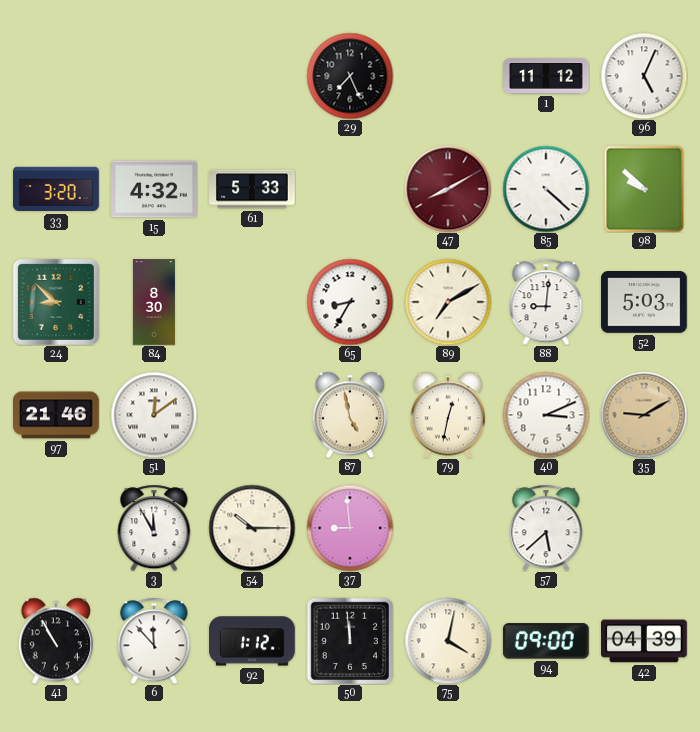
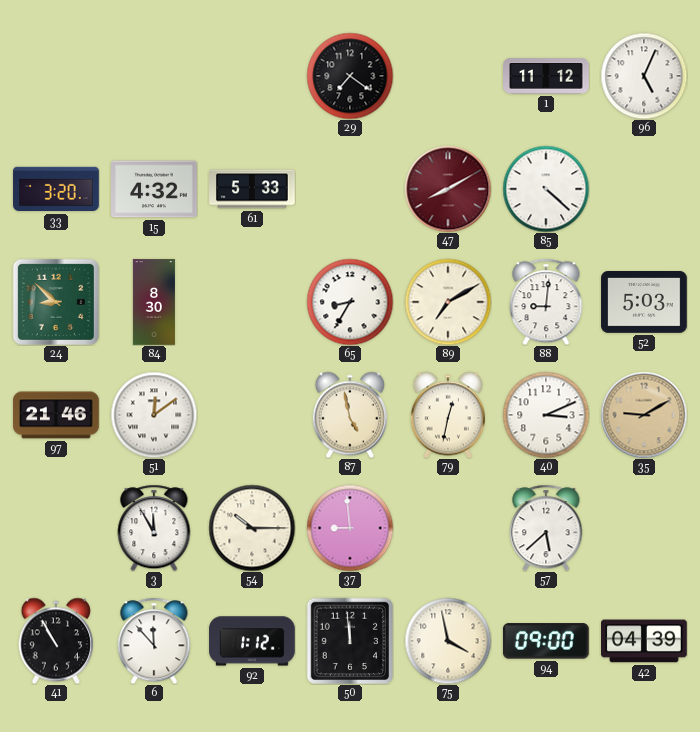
29: 7:26 -> 7:21 (350, 76)
98: 9:52 -> none (644, 189)
75: 4:02 -> 3:58 (448, 641)
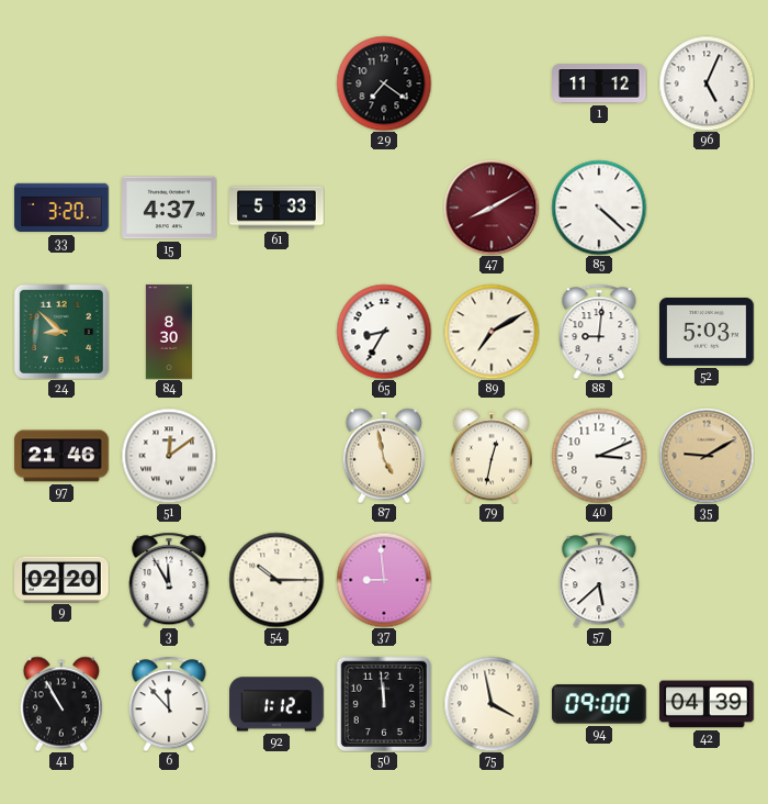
15: 4:32 -> 4:37 (169, 208)
9: none -> 02:20 (61, 579)
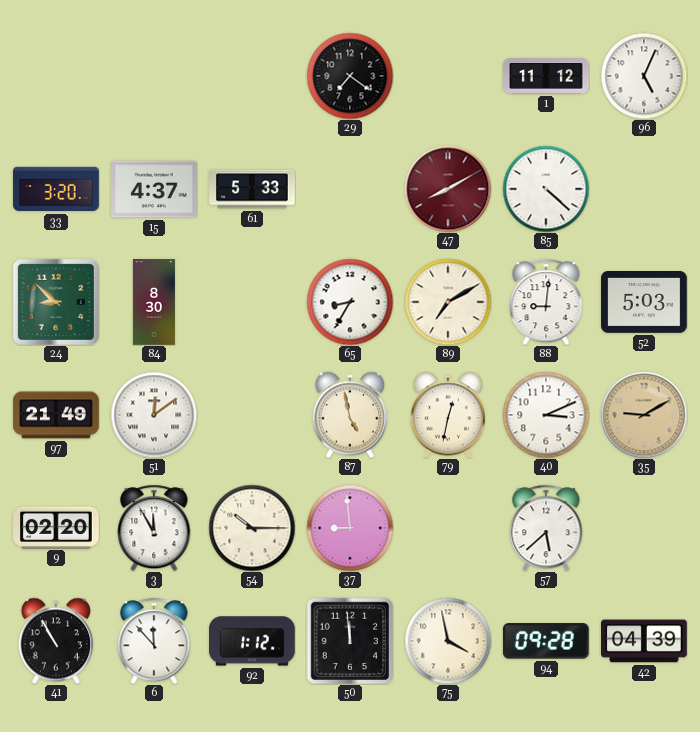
97: 21:46 -> 21:49 (56, 415)
94: 09:00 -> 09:28 (546, 641)
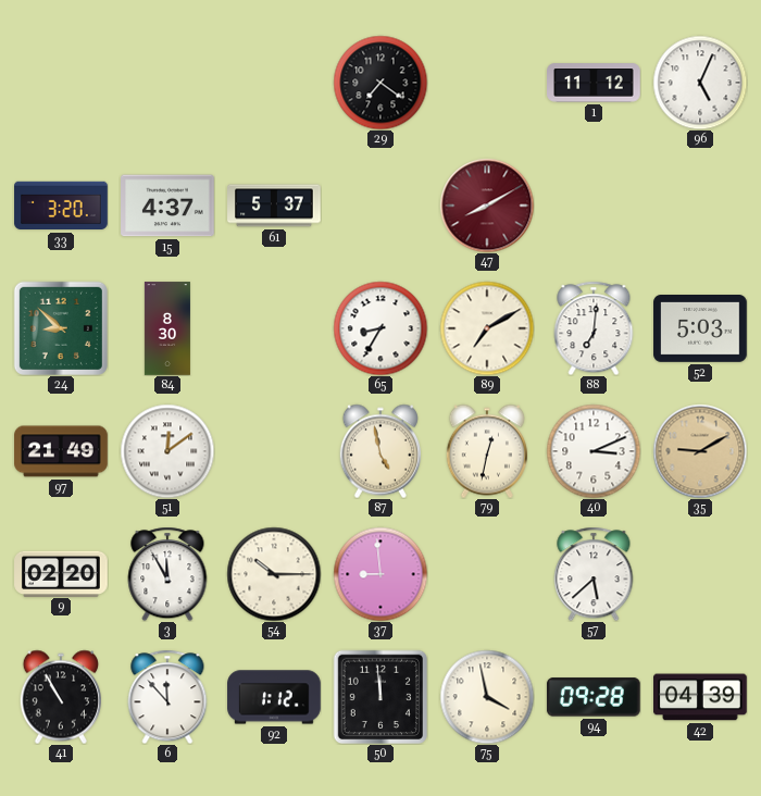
61: 5:33 -> 5:37 (274, 206)
85: 4:22 -> none (546, 189)
88: 9:01 -> 7:01 (594, 328)
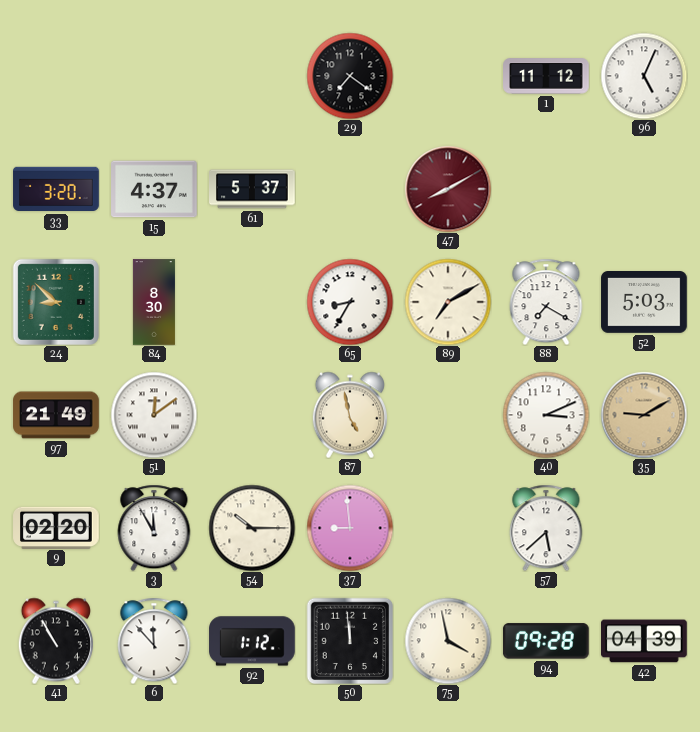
88: 7:01 -> 7:20 (546, 302)
79: 12:32 -> none (486, 451)
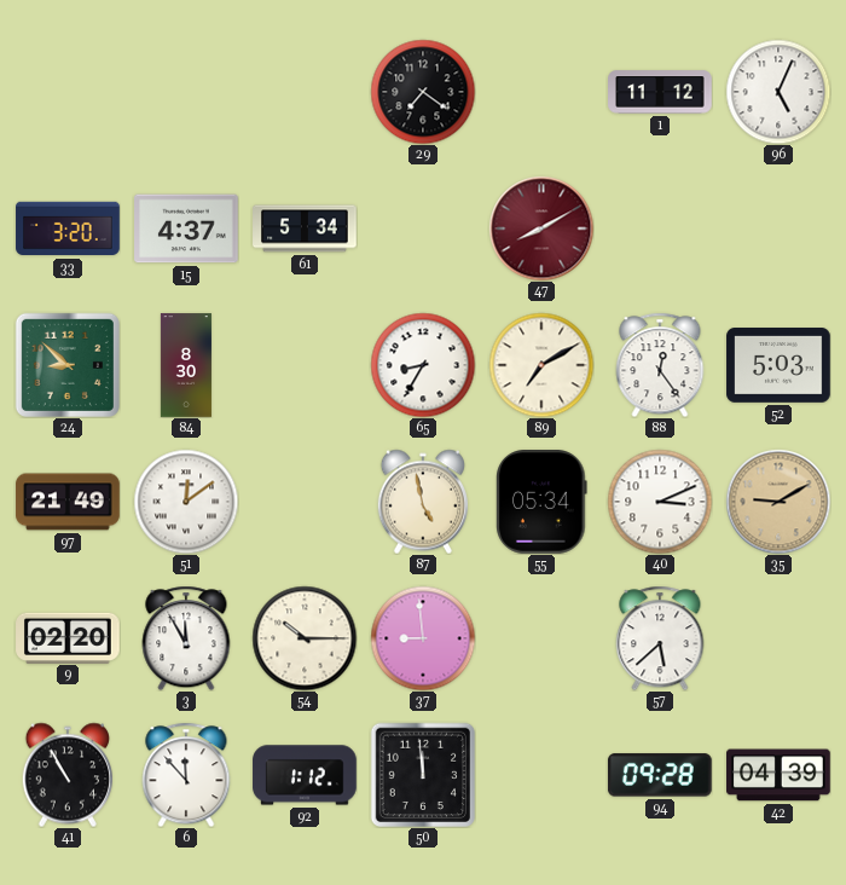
61: 5:37 -> 5:34 (305, 229)
88: 7:20 -> 12:24 (660, 365)
55: none -> 05:34 (541, 503)
75: 3:58 -> none (448, 641)
